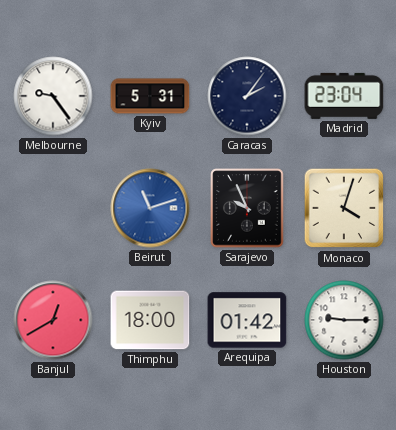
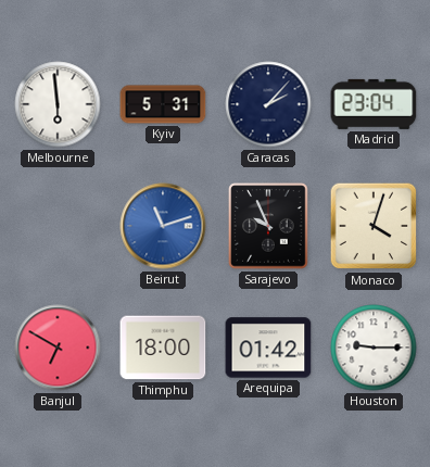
Melbourne: 9:24 -> 5:59 (58, 104)
Caracas: 2:06 -> 2:07 (268, 104)
Banjul: 12:40 -> 6:50 (58, 348)
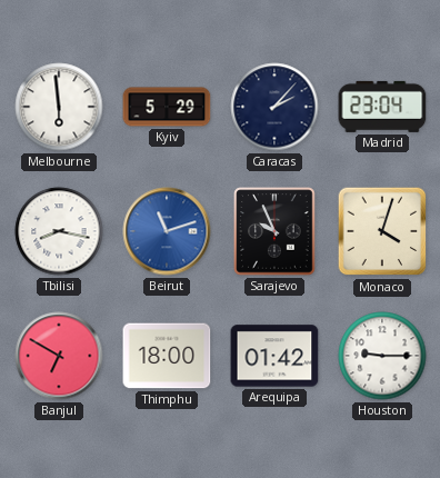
Kyiv: 5:31 -> 5:29 (167, 107)
Tbilisi: none -> 8:17 (59, 231)
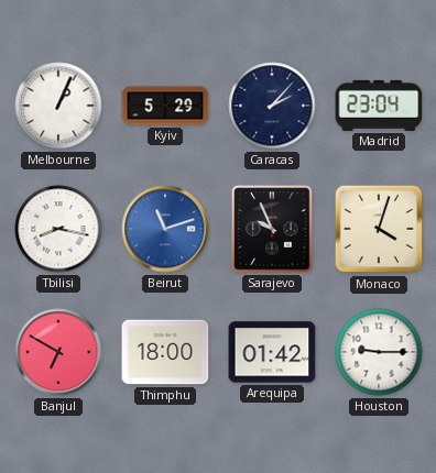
Melbourne: 5:59 -> 1:04 (58, 106)
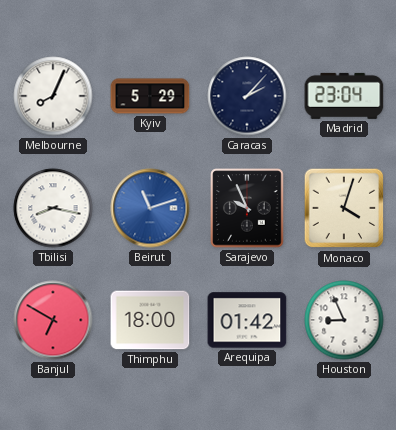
Melbourne: 1:04 -> 8:04 (53, 96)
Houston: 9:15 -> 8:56 (344, 320)
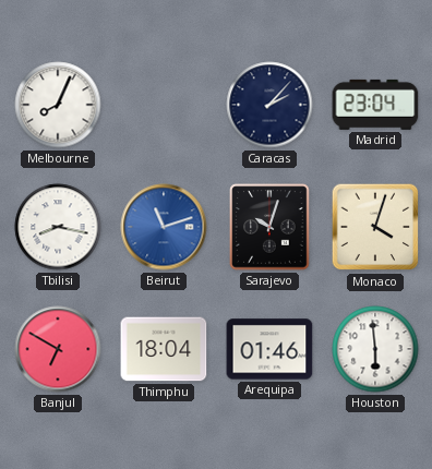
Kyiv: 5:29 -> none (150, 96)
Sarajevo: 9:56 -> 10:03 (269, 227)
Thimphu: 18:00 -> 18:04 (164, 349)
Arequipa: 01:42 -> 01:46 (269, 349)
Houston: 8:56 -> 5:59 (375, 349)
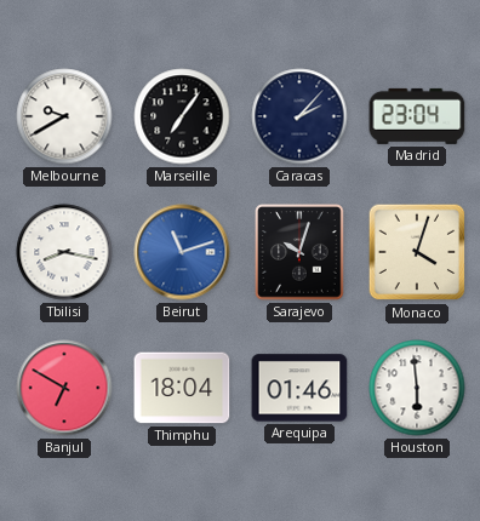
Melbourne: 8:04 -> 9:40 (64, 116)
Marseille: none -> 7:06 (182, 116)
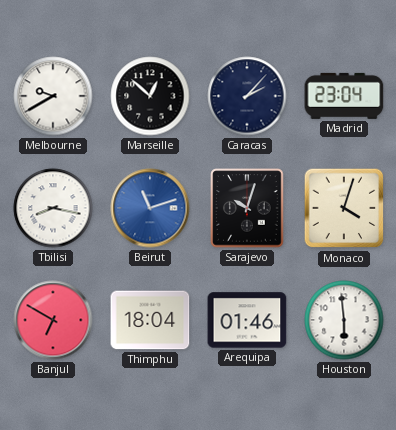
Marseille: 7:06 -> 12:52 (150, 96)
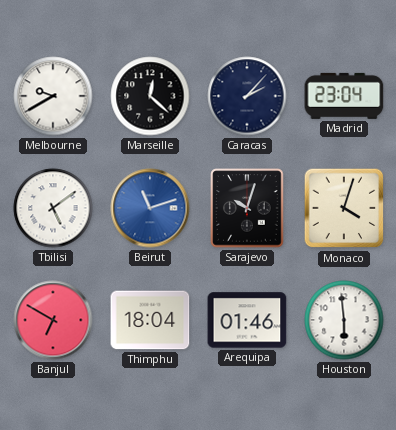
Marseille: 12:52 -> 12:22 (150, 96)
Tbilisi: 8:17 -> 5:09 (53, 208)
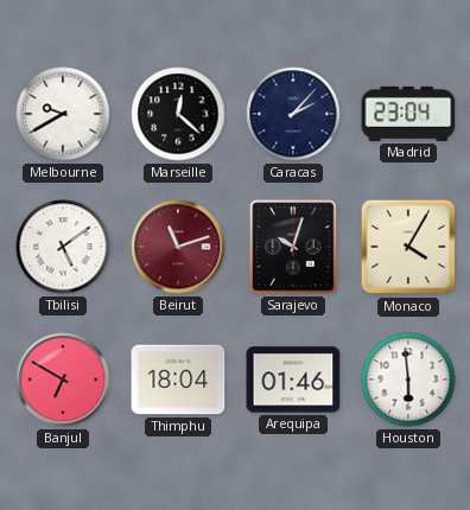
Beirut dial: blue -> burgundy (178, 247)
Monaco: 4:03 -> 4:05 (408, 247)
